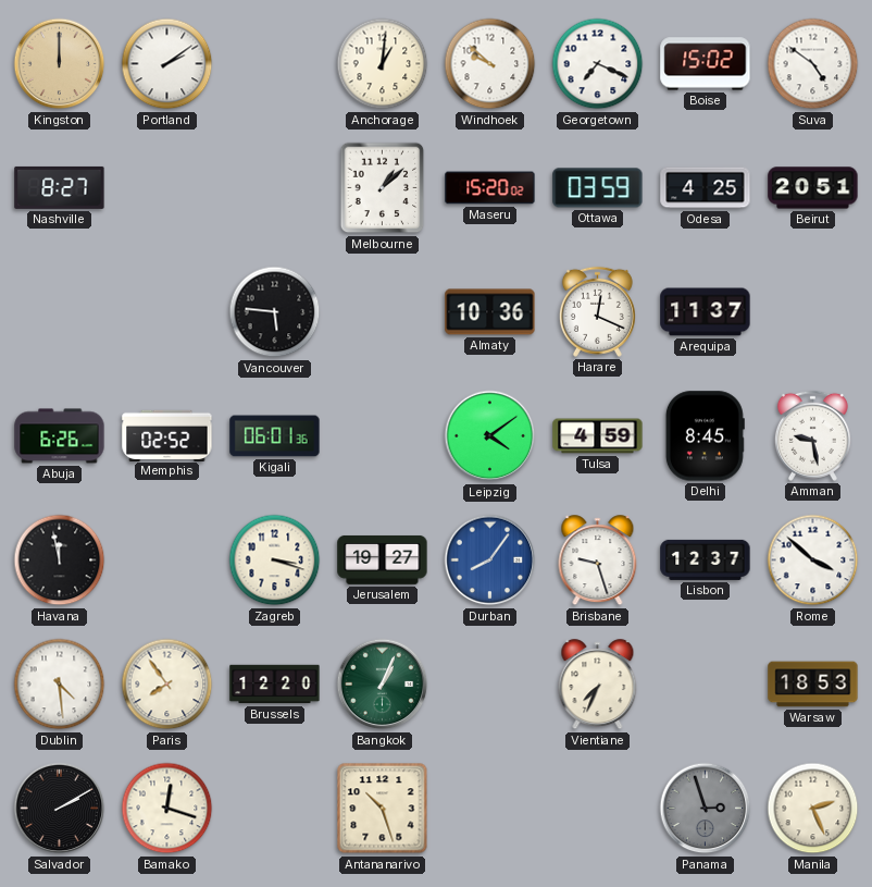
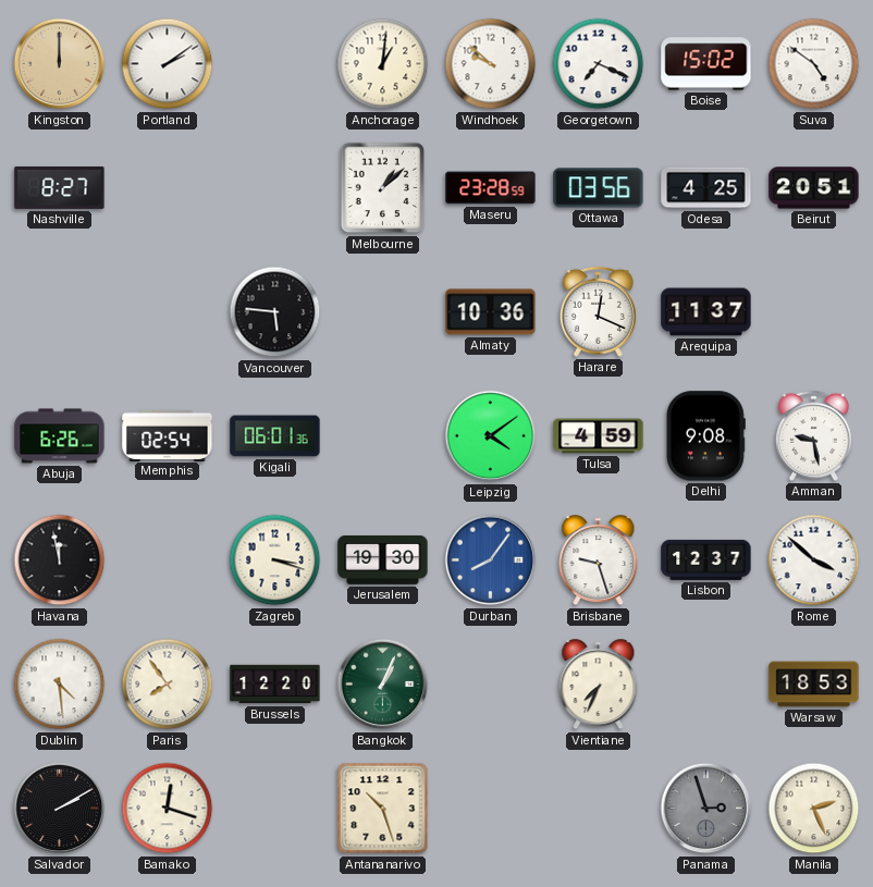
Maseru: 15:20 -> 23:28 (491, 188)
Ottawa: 03:59 -> 03:56 (599, 188)
Memphis: 02:52 -> 02:54 (168, 435)
Delhi: 8:45 -> 9:08 (705, 436)
Jerusalem: 19:27 -> 19:30 (383, 559)
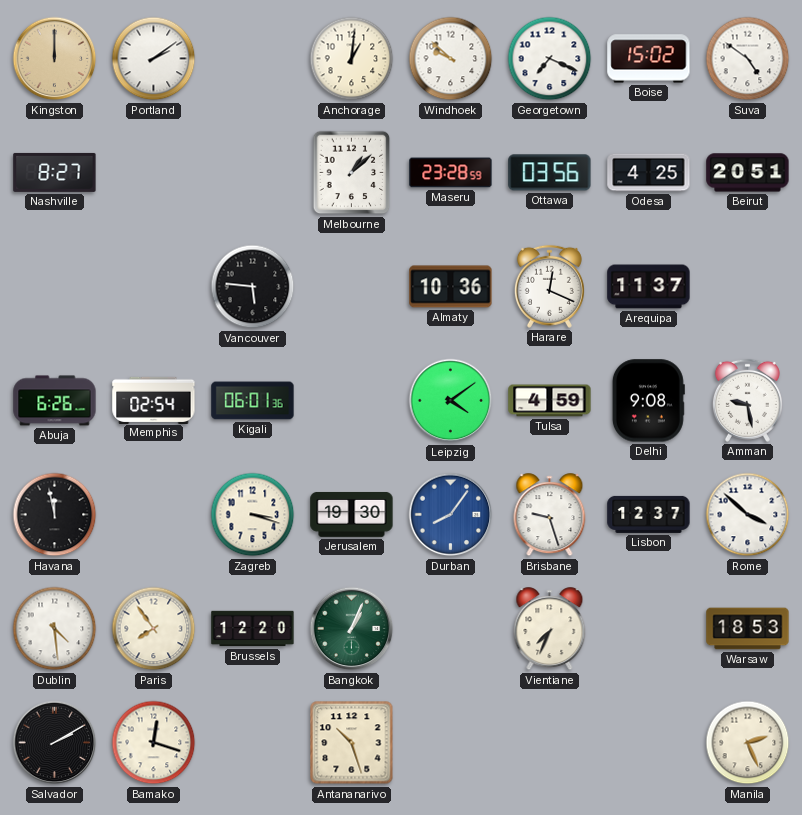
Panama: 2:57 -> none (706, 809)
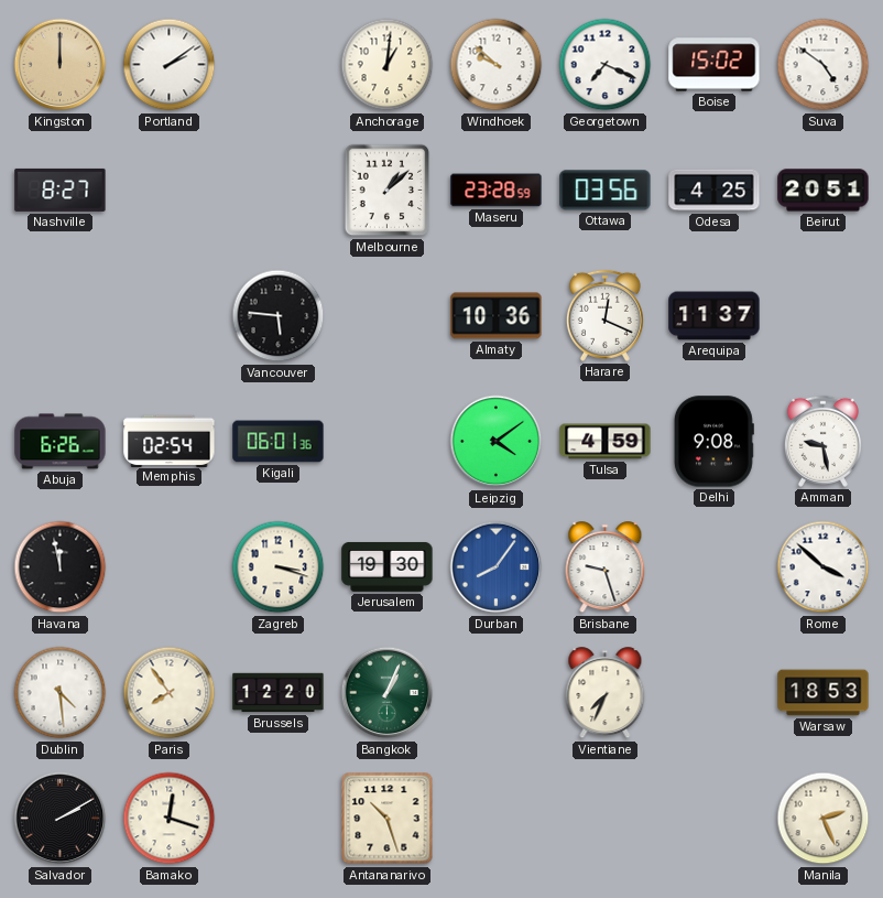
Lisbon: 12:37 -> none (649, 514)
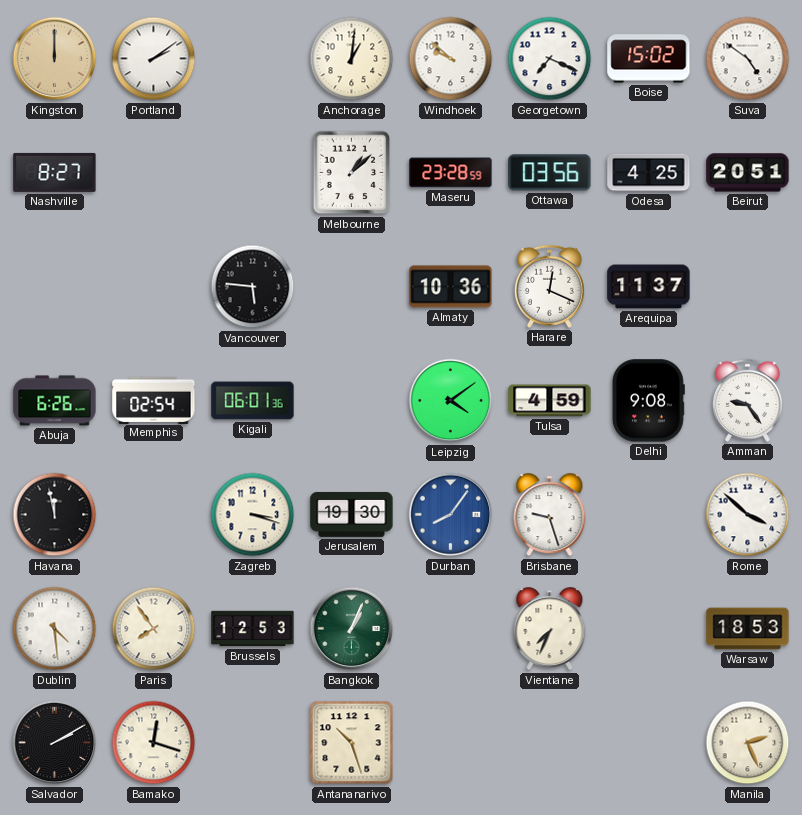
Amman: 9:28 -> 9:24 (747, 400)
Brussels: 12:20 -> 12:53 (253, 629)
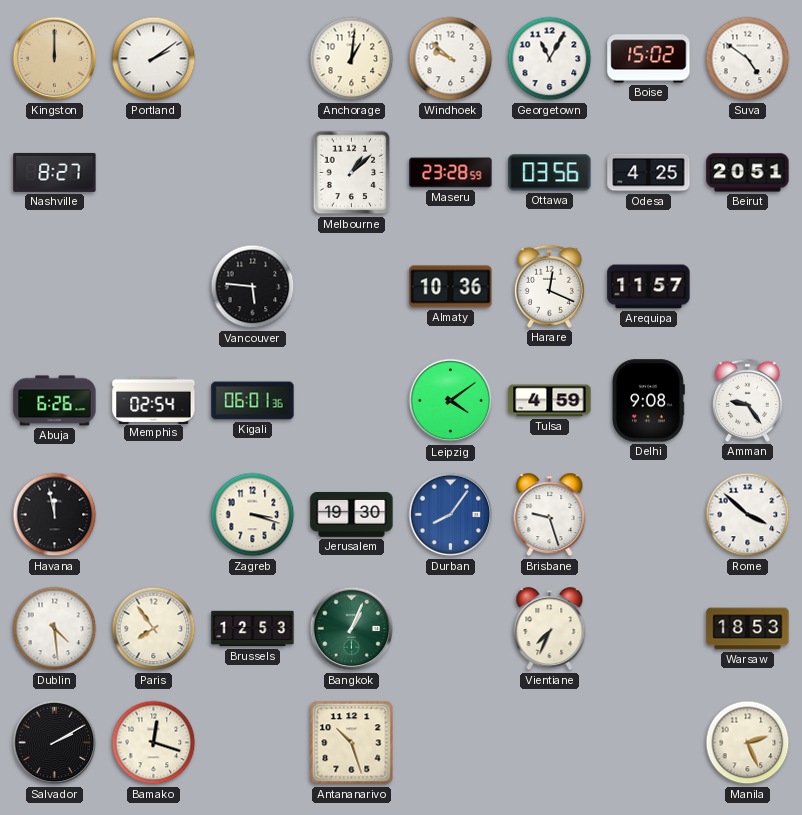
Georgetown: 7:19 -> 11:05 (550, 59)
Arequipa: 11:37 -> 11:57 (649, 287)
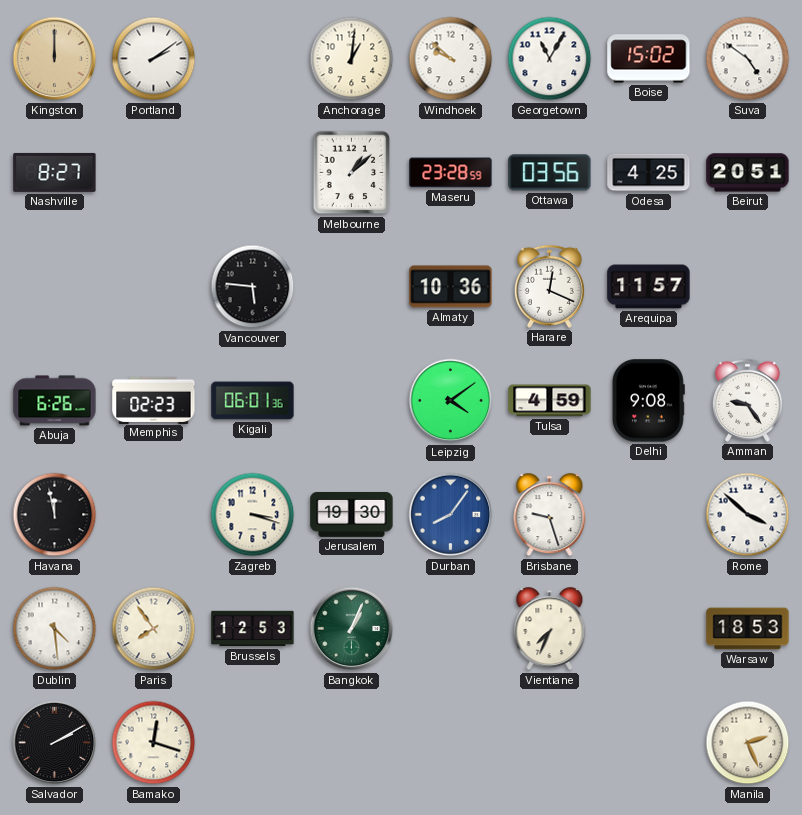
Memphis: 02:54 -> 02:23 (154, 400)
Antananarivo: 10:27 -> none (352, 743)
